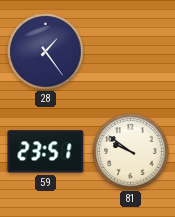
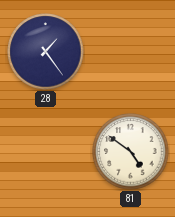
59: 23:51 -> none (46, 152)
81: 9:51 -> 4:51 (131, 152)
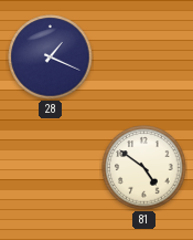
28: 1:24 -> 1:19 (51, 58)
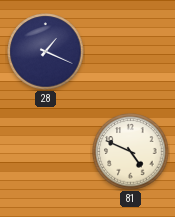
81: 4:51 -> 4:49 (131, 152)
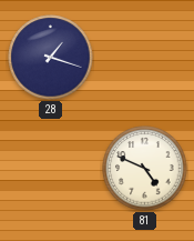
28: 1:19 -> 1:18 (51, 58)
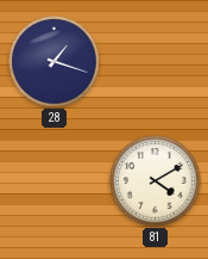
81: 4:49 -> 4:10 (156, 181)
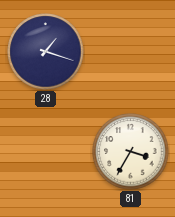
81: 4:10 -> 3:35 (131, 152)
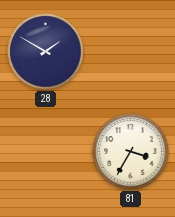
28: 1:18 -> 1:50 (46, 52)
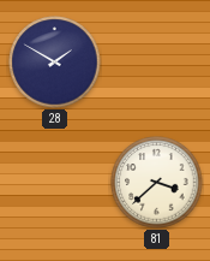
81: 3:35 -> 3:38 (157, 183)
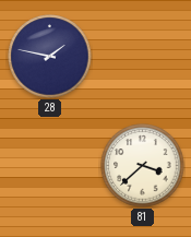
28: 1:50 -> 1:47 (50, 57)
